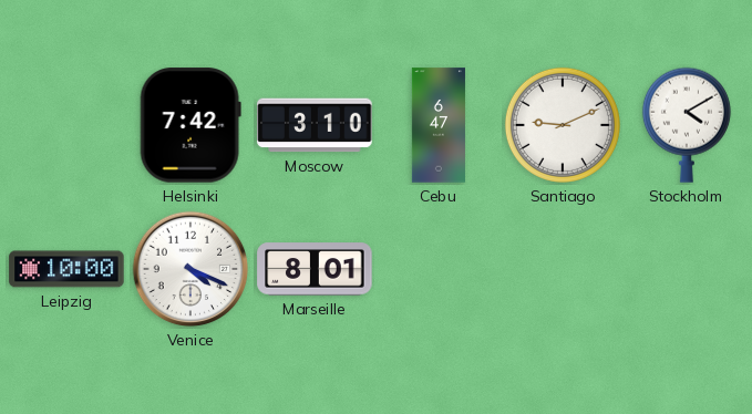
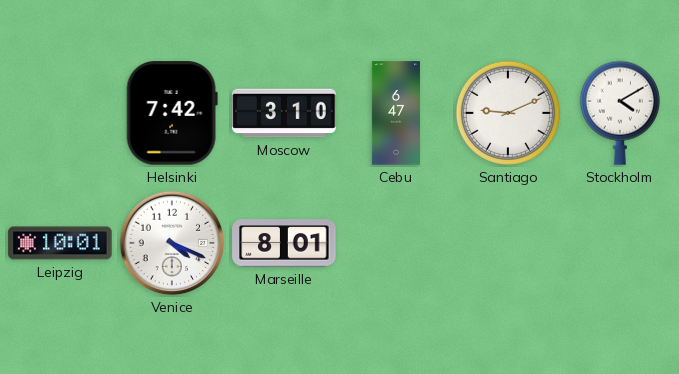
Leipzig: 10:00 -> 10:01 (60, 243)
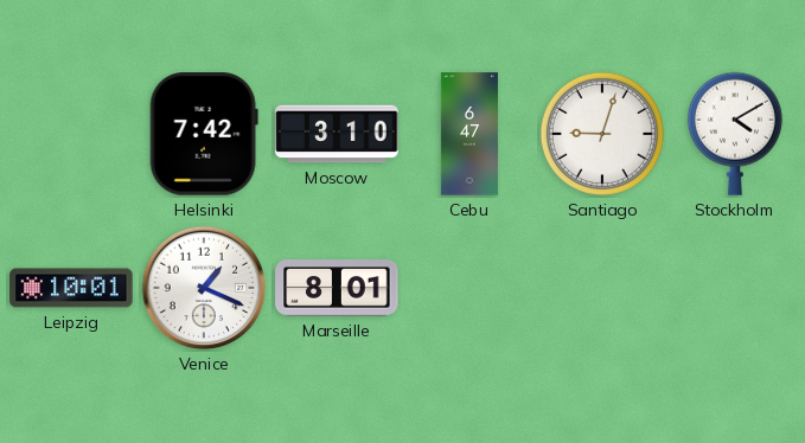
Santiago: 9:11 -> 9:03 (602, 134)
Venice: 4:19 -> 1:19 (204, 288)
